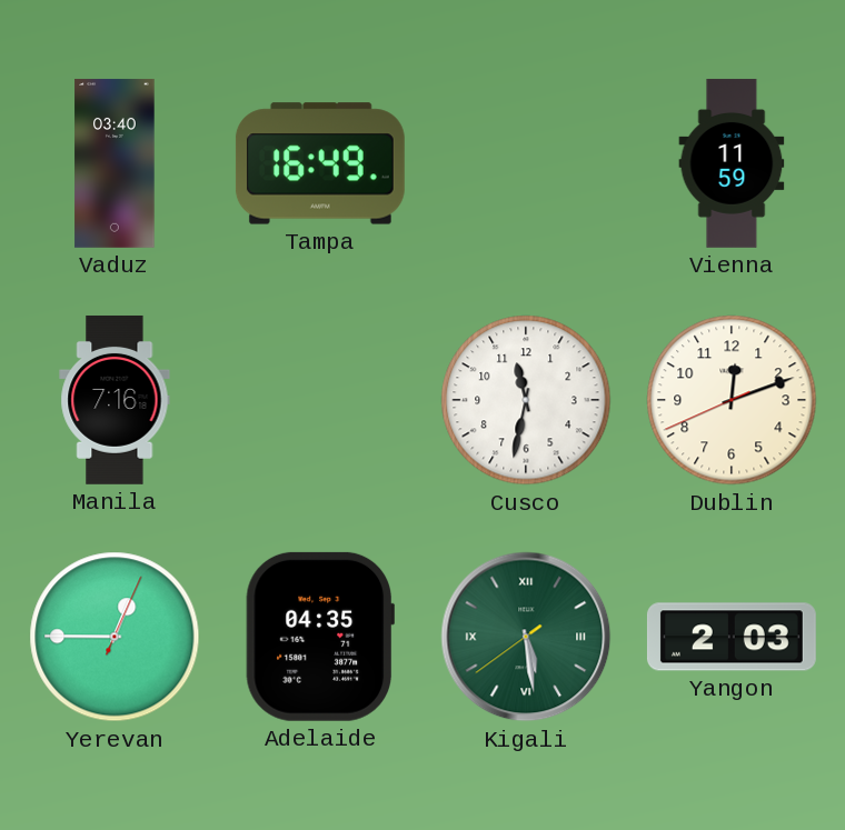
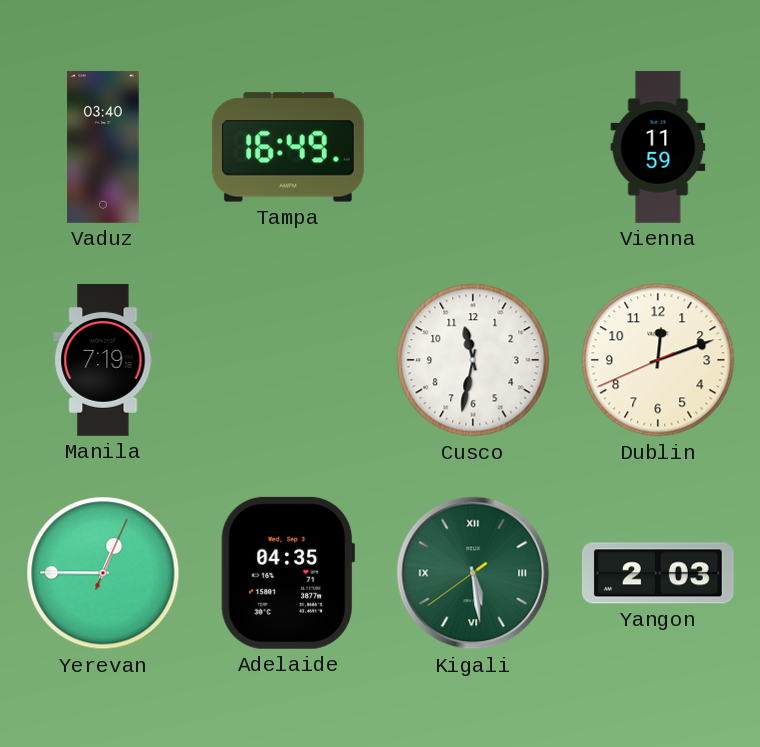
Manila: 7:16 -> 7:19 (103, 360)
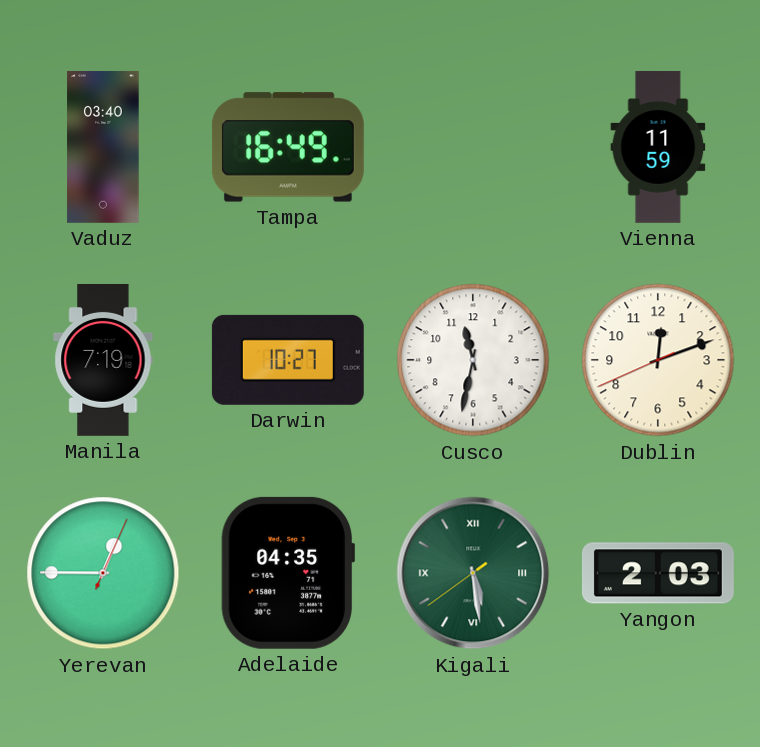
Darwin: none -> 10:27 (288, 360)
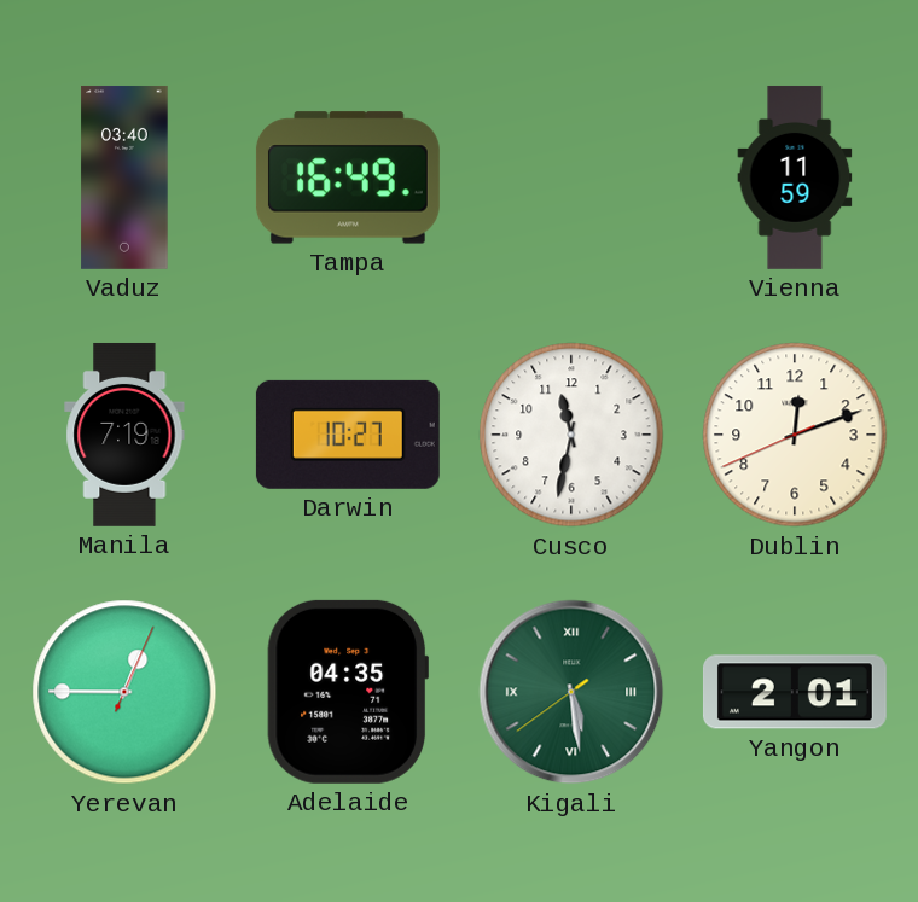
Yangon: 2:03 -> 2:01 (795, 692)
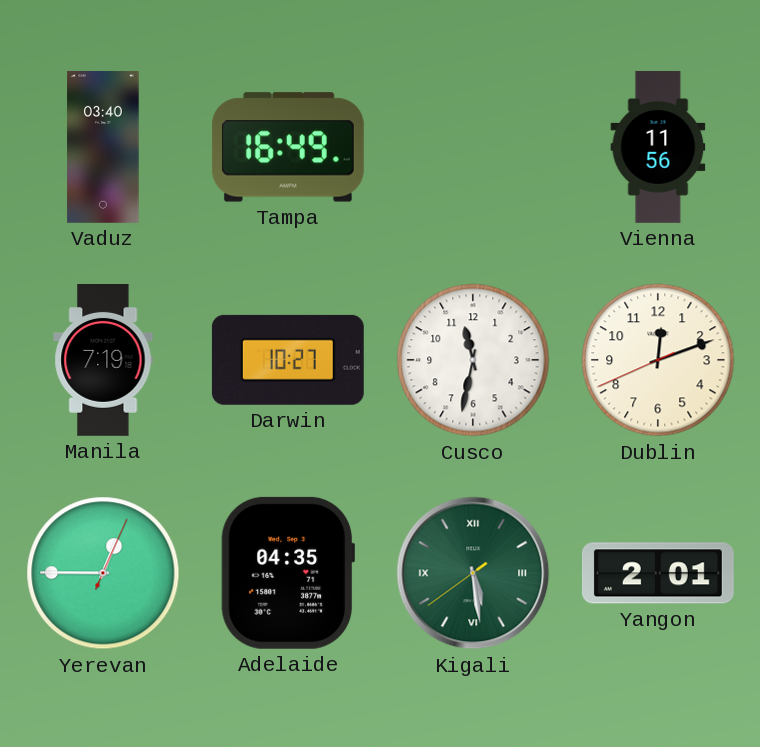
Vienna: 11:59 -> 11:56 (658, 147)
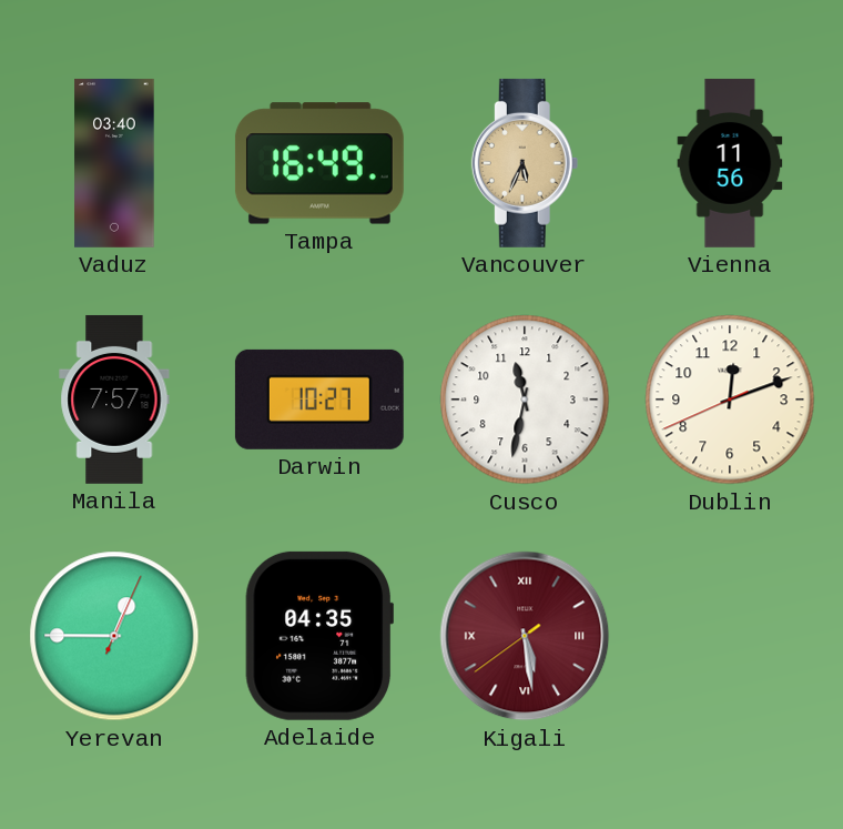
Vancouver: none -> 5:34 (525, 163)
Manila: 7:19 -> 7:57 (114, 400)
Kigali dial: green -> burgundy (525, 636)
Yangon: 2:01 -> none (658, 573)
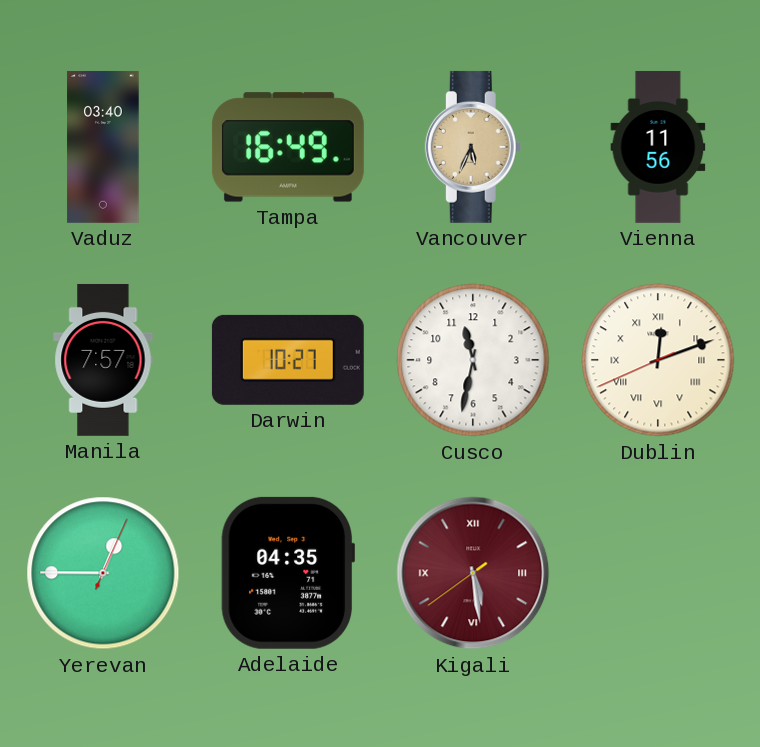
Dublin numerals: Arabic -> Roman (658, 360)
